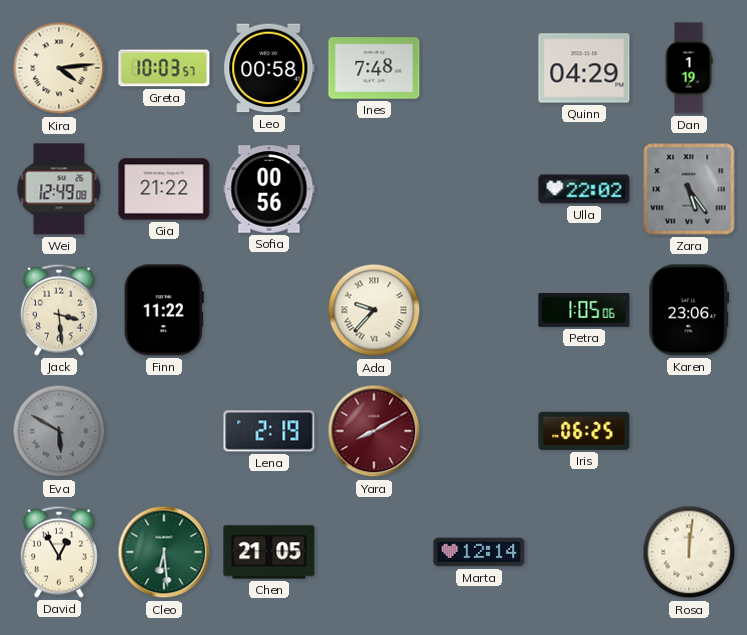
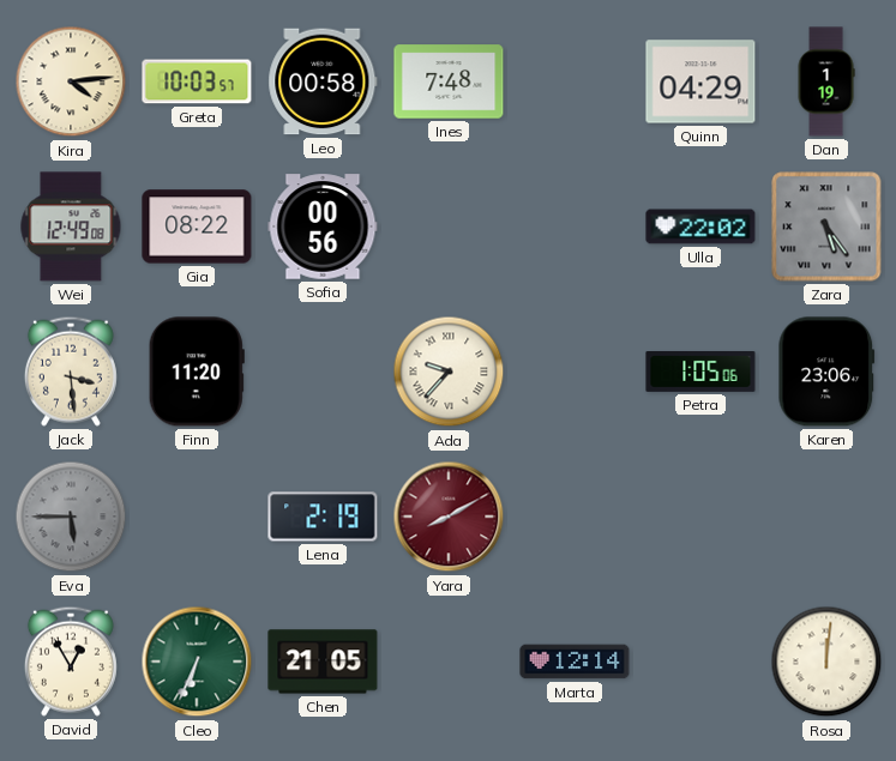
Gia: 21:22 -> 08:22 (197, 227)
Finn: 11:22 -> 11:20 (197, 372)
Eva: 5:50 -> 5:45 (71, 517)
Iris: 06:25 -> none (584, 431)
Cleo: 6:29 -> 6:34 (197, 662)
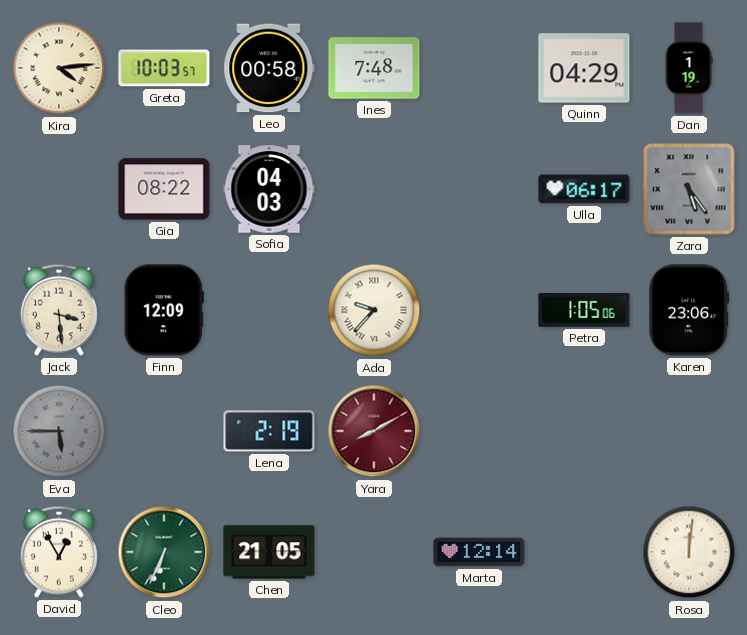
Wei: 12:49 -> none (71, 227)
Sofia: 00:56 -> 04:03 (269, 189)
Ulla: 22:02 -> 06:17 (584, 189)
Finn: 11:20 -> 12:09 (164, 310)
